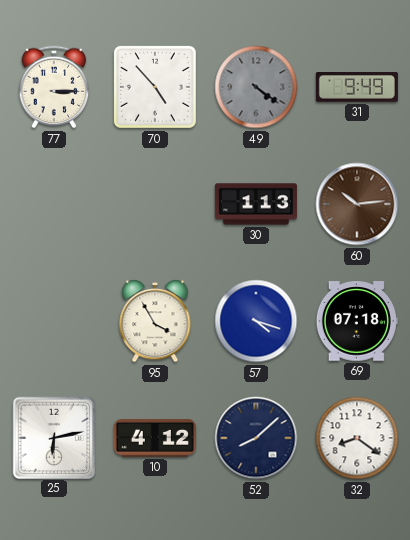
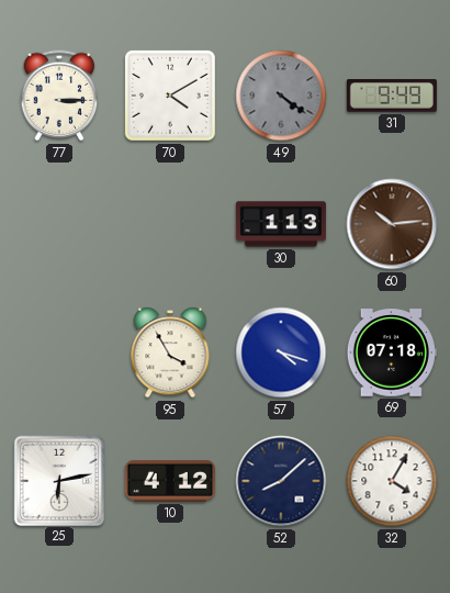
70: 4:53 -> 4:10 (170, 96)
32: 8:21 -> 4:05 (392, 481)
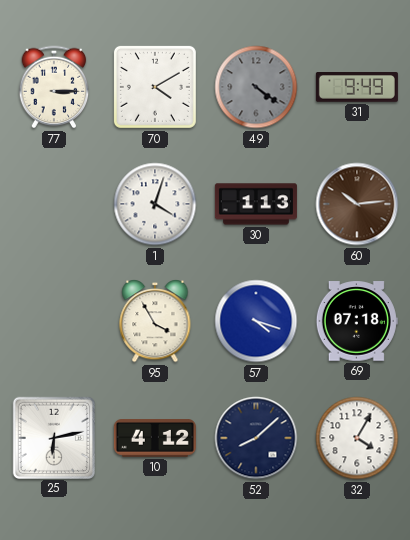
1: none -> 4:03 (155, 204)
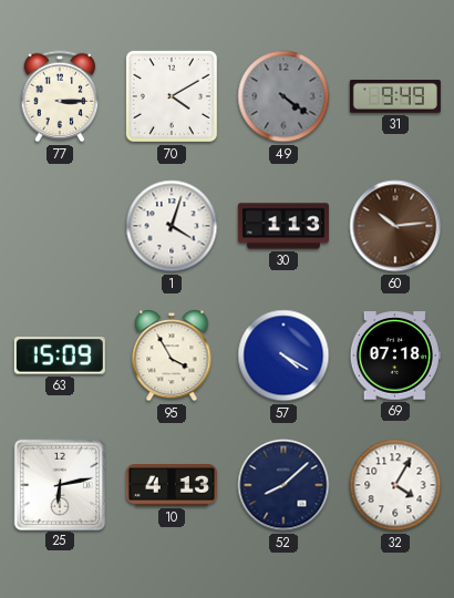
63: none -> 15:09 (60, 355)
57: 4:18 -> 4:20 (283, 355)
10: 4:12 -> 4:13 (172, 486)
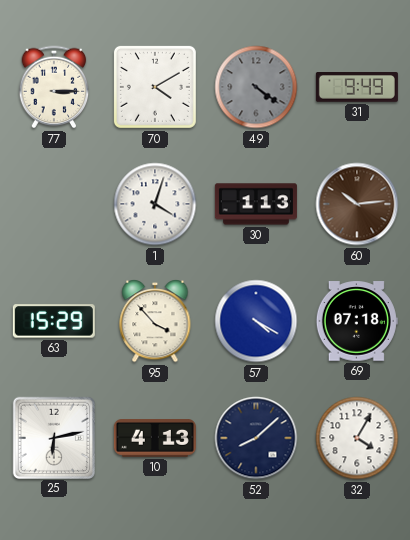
63: 15:09 -> 15:29 (54, 321)
95: 3:55 -> 3:53 (155, 321)
